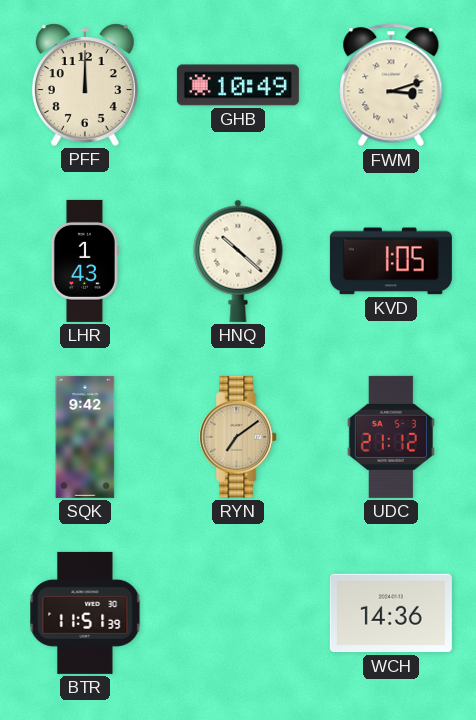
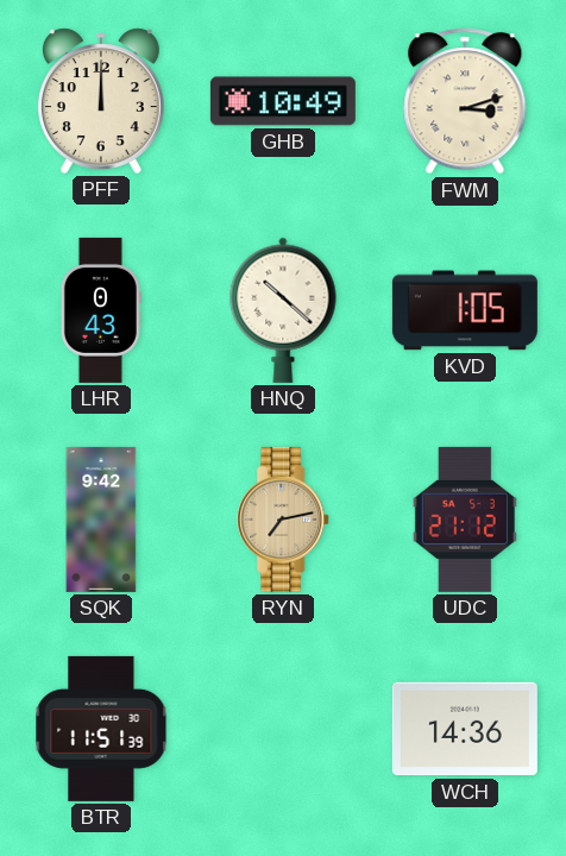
LHR: 1:43 -> 0:43 (101, 310)
RYN: 7:09 -> 7:13 (284, 520)
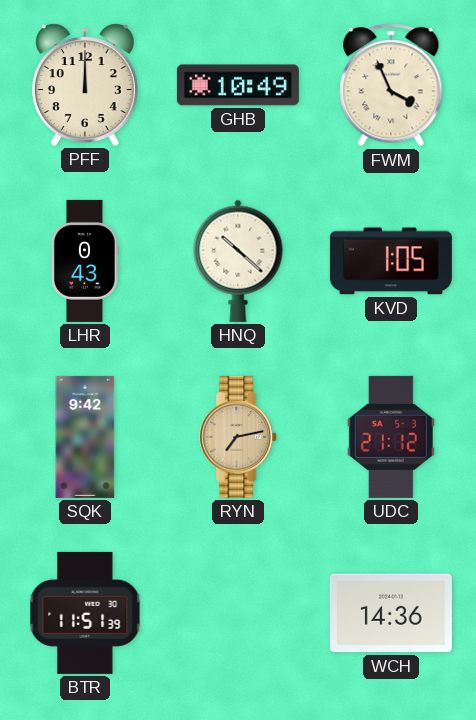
FWM: 3:12 -> 3:56 (391, 85)
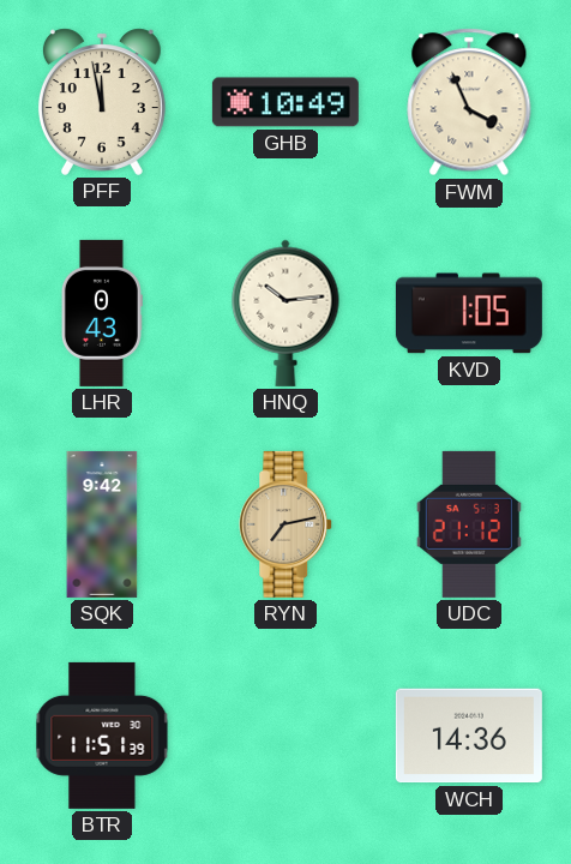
PFF: 12:00 -> 11:58 (102, 102)
HNQ: 10:22 -> 10:14 (285, 313)
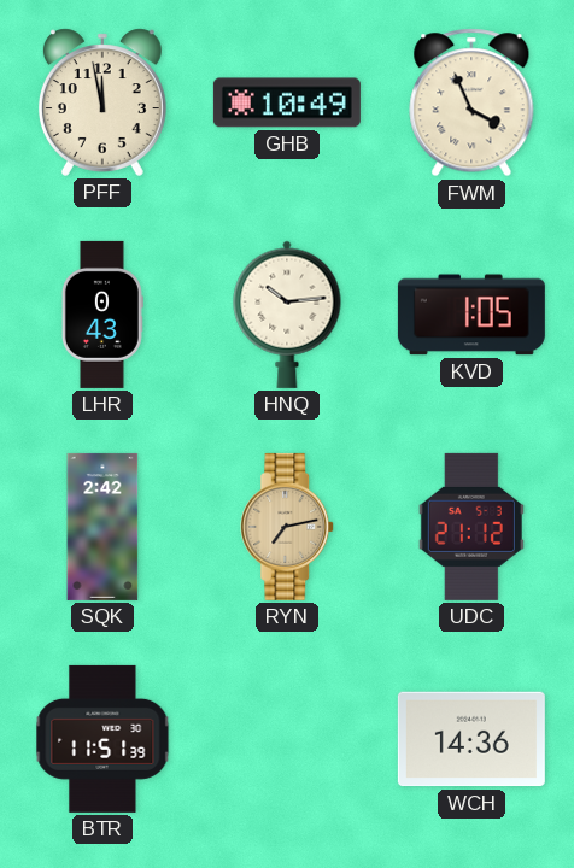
SQK: 9:42 -> 2:42 (102, 527)
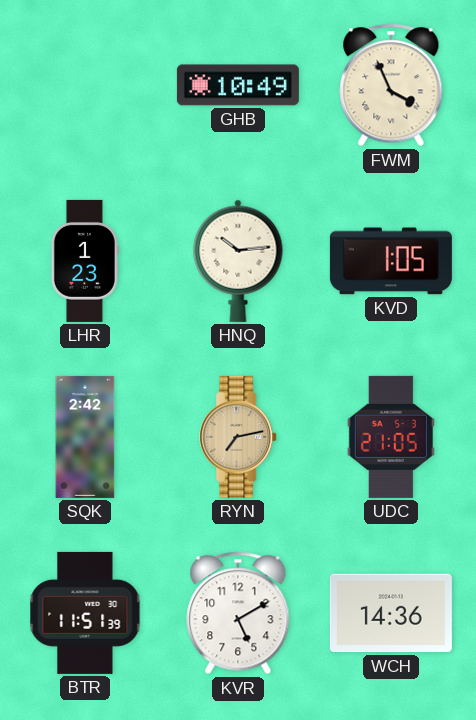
PFF: 11:58 -> none (102, 102)
LHR: 0:43 -> 1:23 (85, 261)
UDC: 21:12 -> 21:05 (391, 437)
KVR: none -> 5:10 (238, 613)
